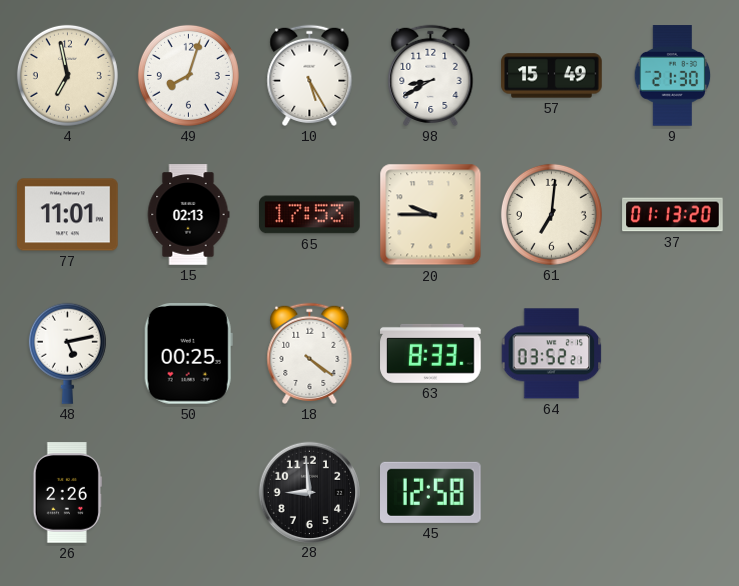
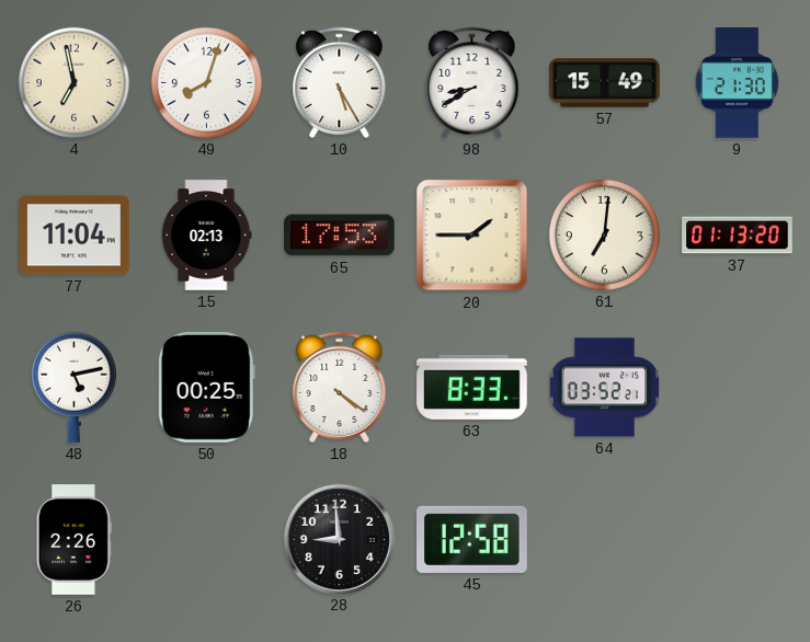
77: 11:01 -> 11:04 (75, 236)
20: 9:45 -> 1:45 (472, 236)
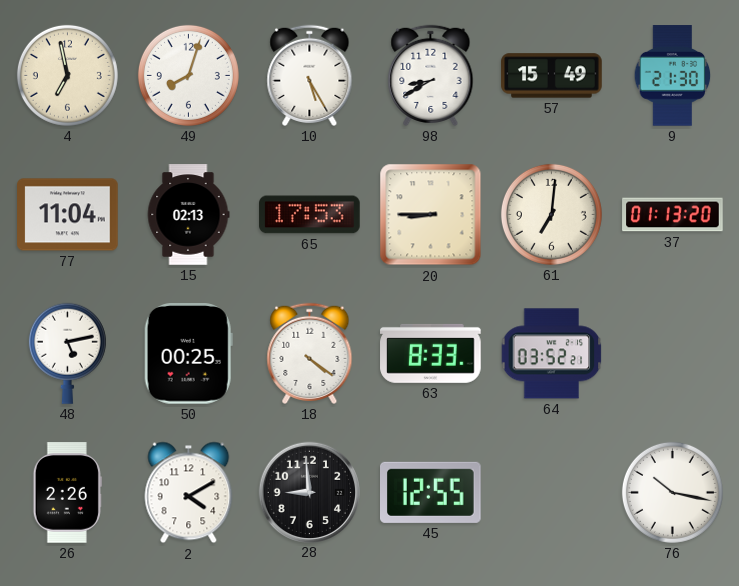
20: 1:45 -> 8:45 (431, 215)
2: none -> 4:10 (189, 493)
45: 12:58 -> 12:55 (431, 492)
76: none -> 10:17 (672, 492)
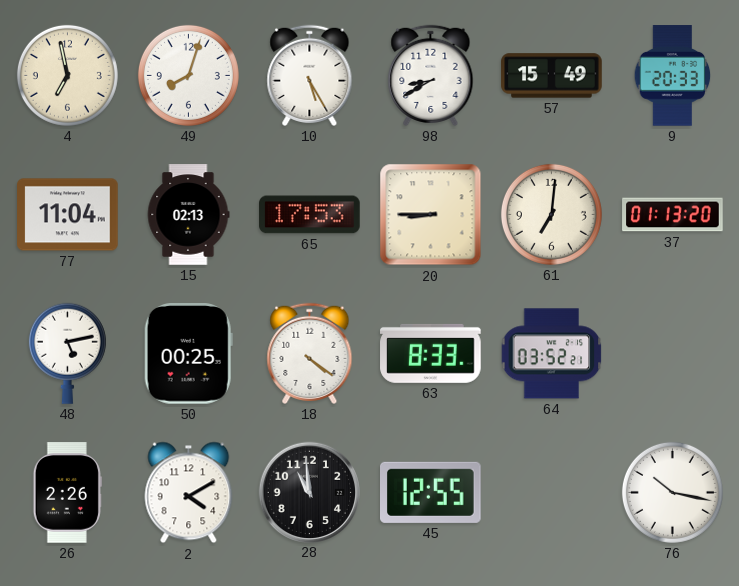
9: 21:30 -> 20:33 (673, 76)
28: 8:59 -> 10:59 (309, 492)
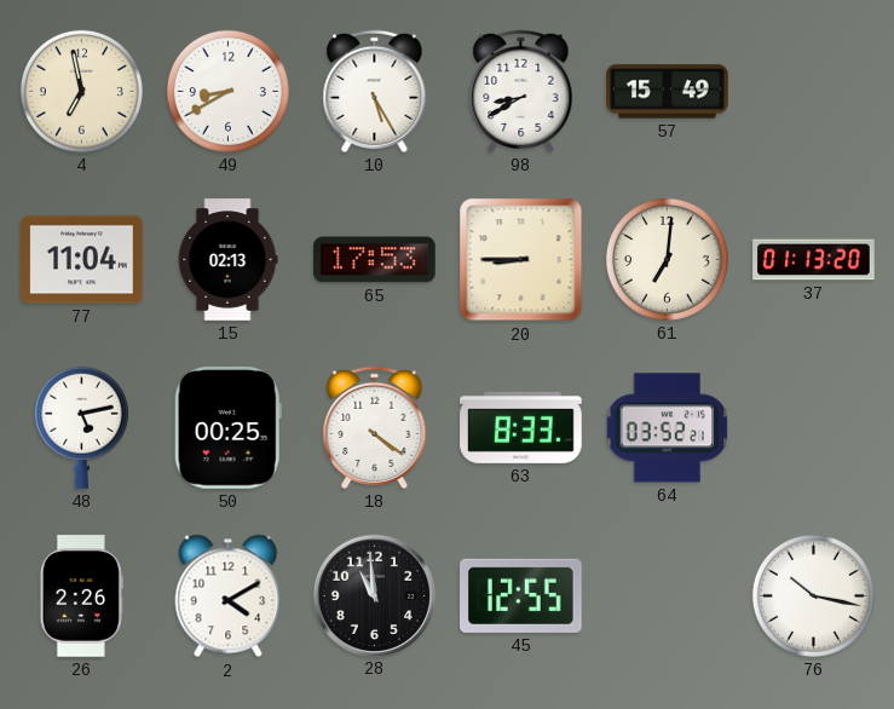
49: 8:03 -> 8:40 (227, 91)
9: 20:33 -> none (673, 76)
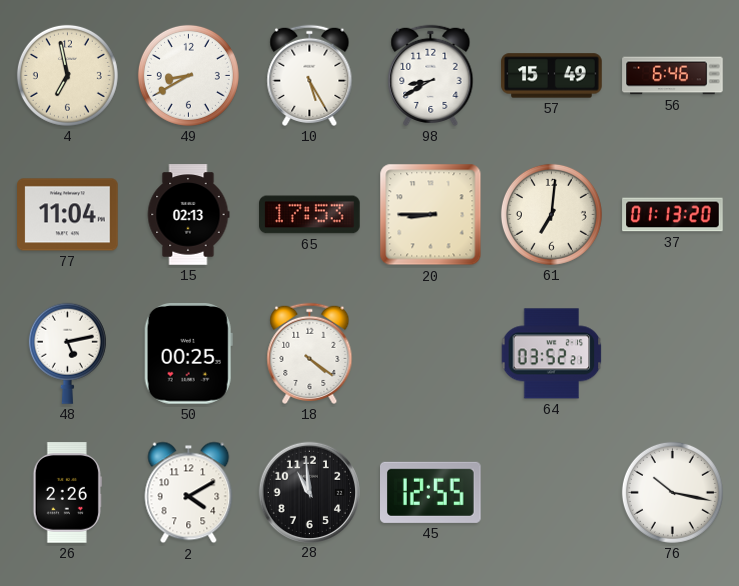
56: none -> 6:46 (673, 76)
63: 8:33 -> none (521, 427)
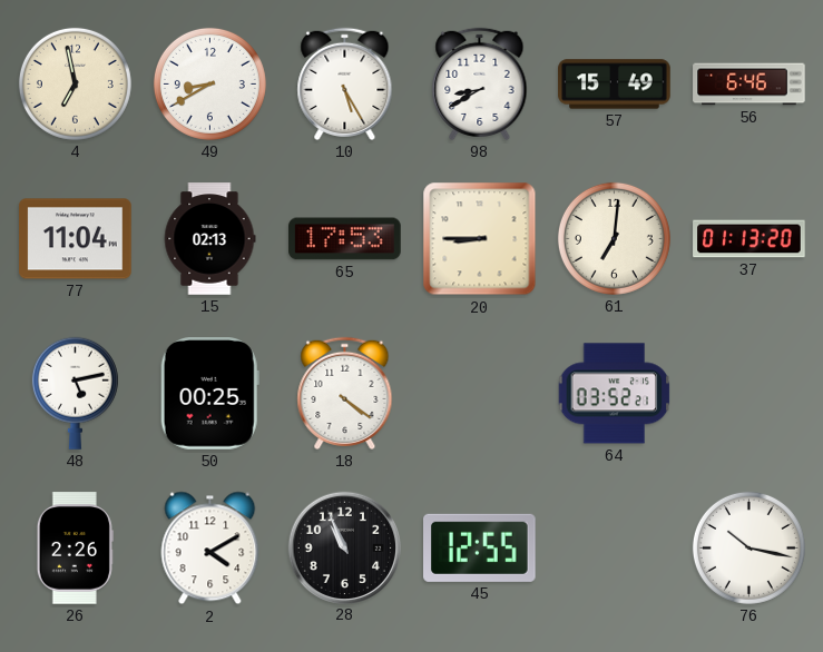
28: 10:59 -> 10:56 (344, 547)
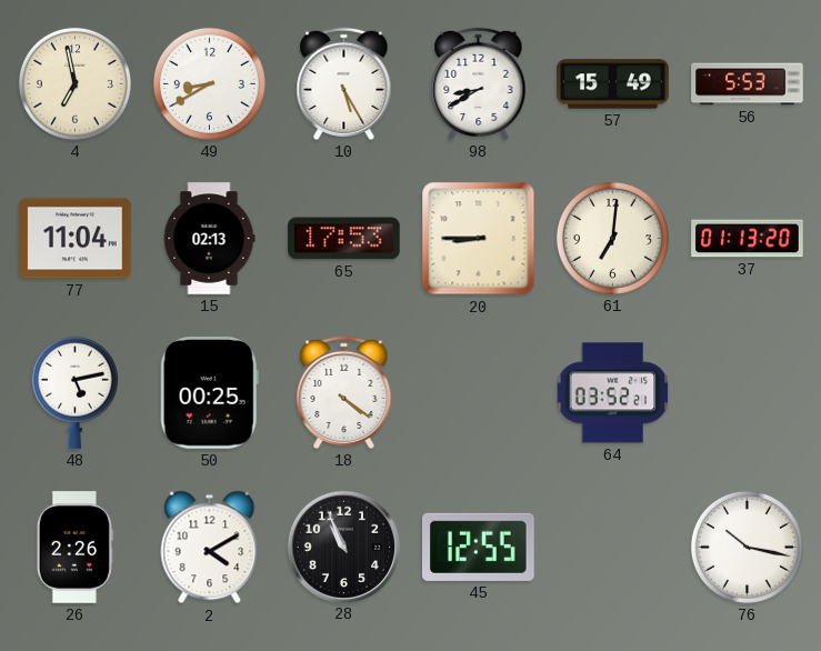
56: 6:46 -> 5:53 (748, 84)
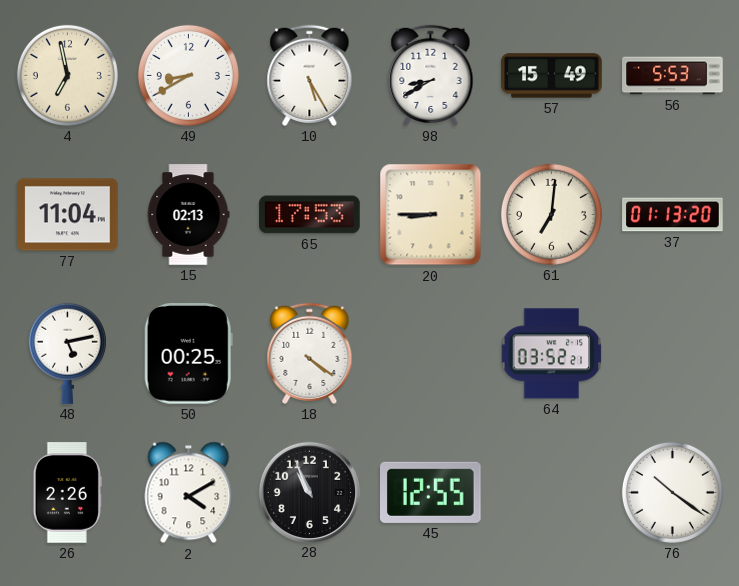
76: 10:17 -> 10:21 (672, 492)
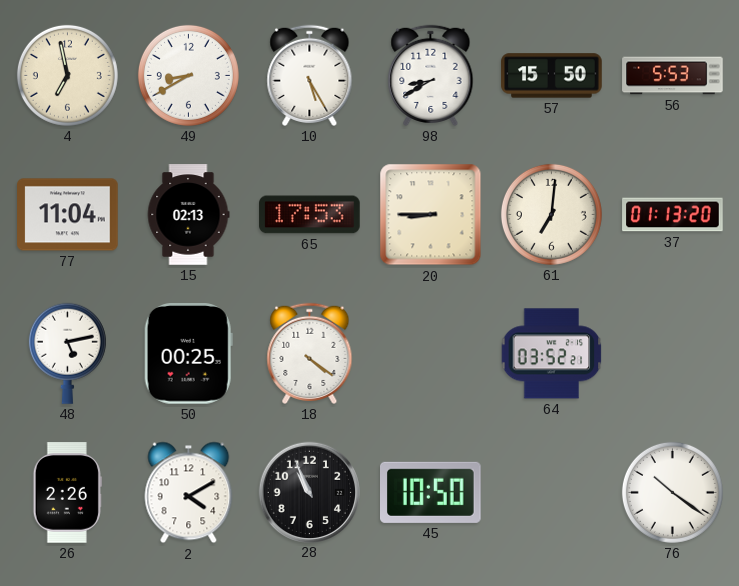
57: 15:49 -> 15:50 (552, 76)
45: 12:55 -> 10:50 (431, 492)
